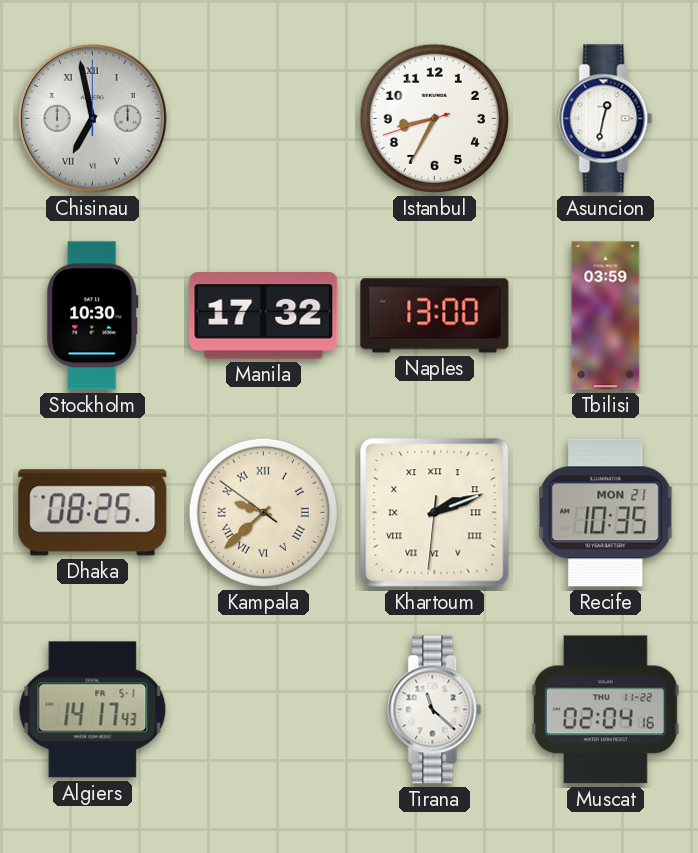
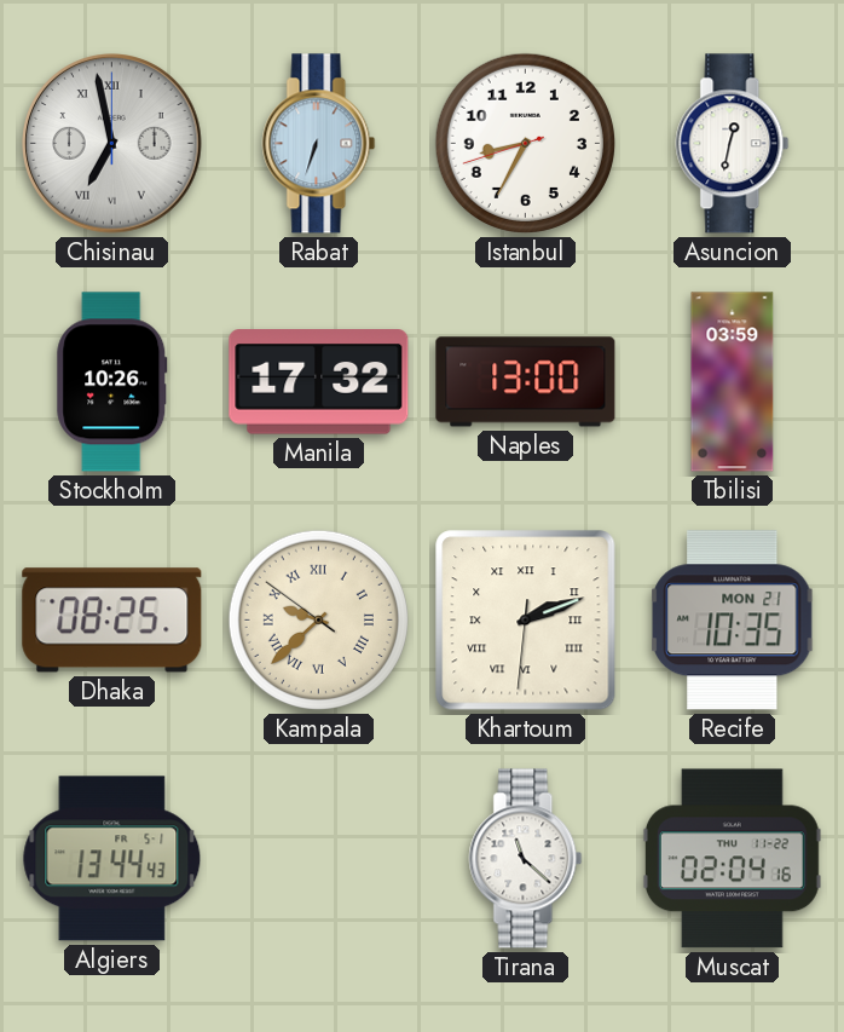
Rabat: none -> 6:33 (319, 144)
Stockholm: 10:30 -> 10:26 (112, 382)
Algiers: 14:17 -> 13:44 (112, 859)
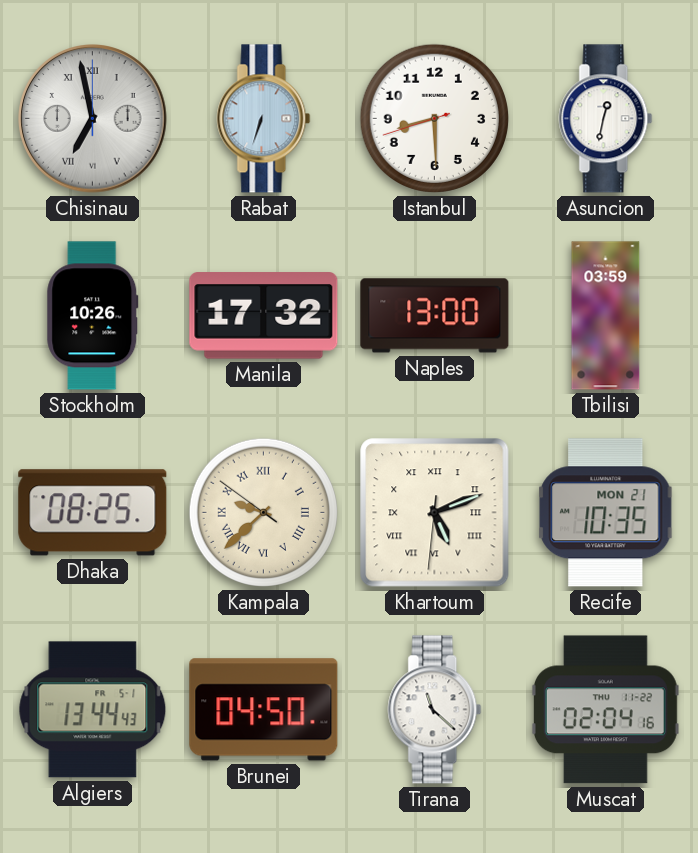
Istanbul: 8:34 -> 8:29 (434, 118)
Khartoum: 2:11 -> 5:11 (435, 513)
Brunei: none -> 04:50 (264, 710)
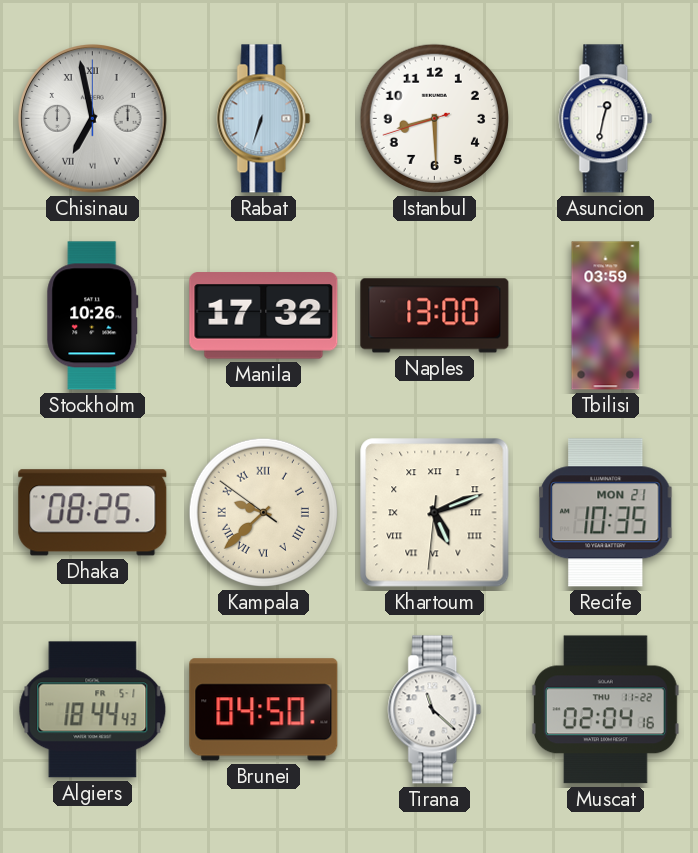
Algiers: 13:44 -> 18:44 (93, 710)
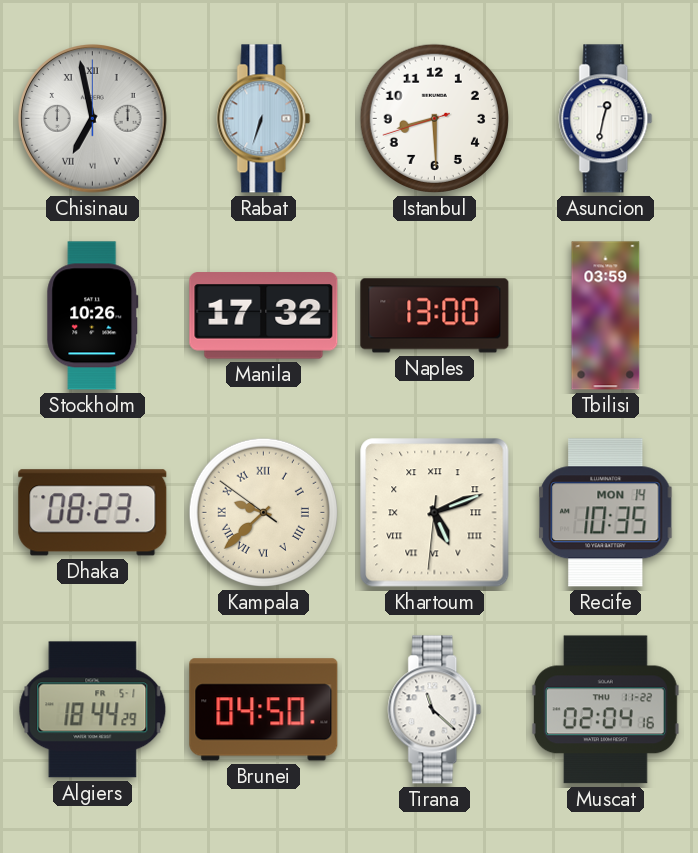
Dhaka: 08:25 -> 08:23 (93, 513)
Recife date: MON 21 -> MON 14 (606, 513)
Algiers: 18:44:43 -> 18:44:29 (93, 710)
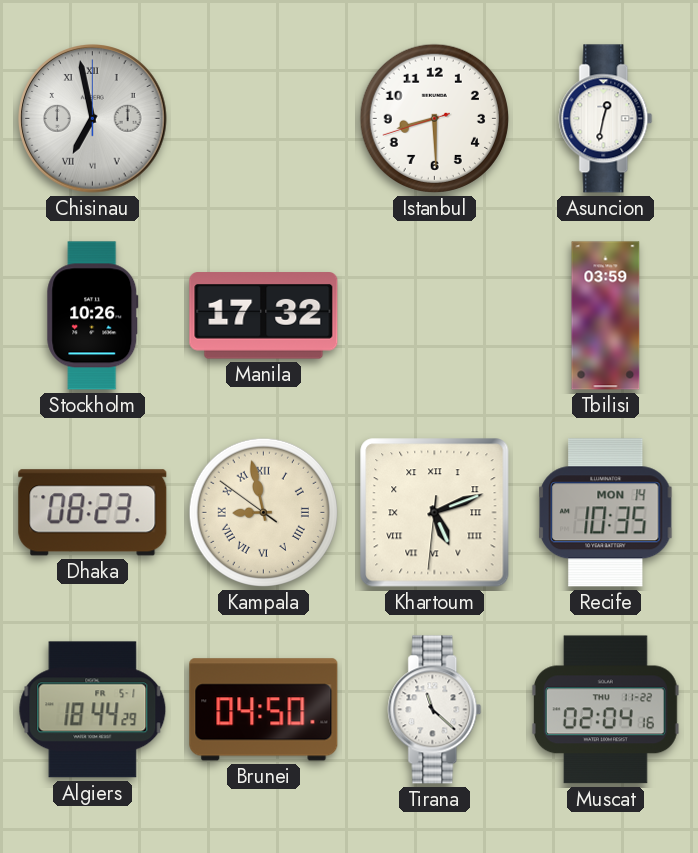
Rabat: 6:33 -> none (264, 119)
Naples: 13:00 -> none (435, 316)
Kampala: 9:37 -> 8:57 (263, 512)
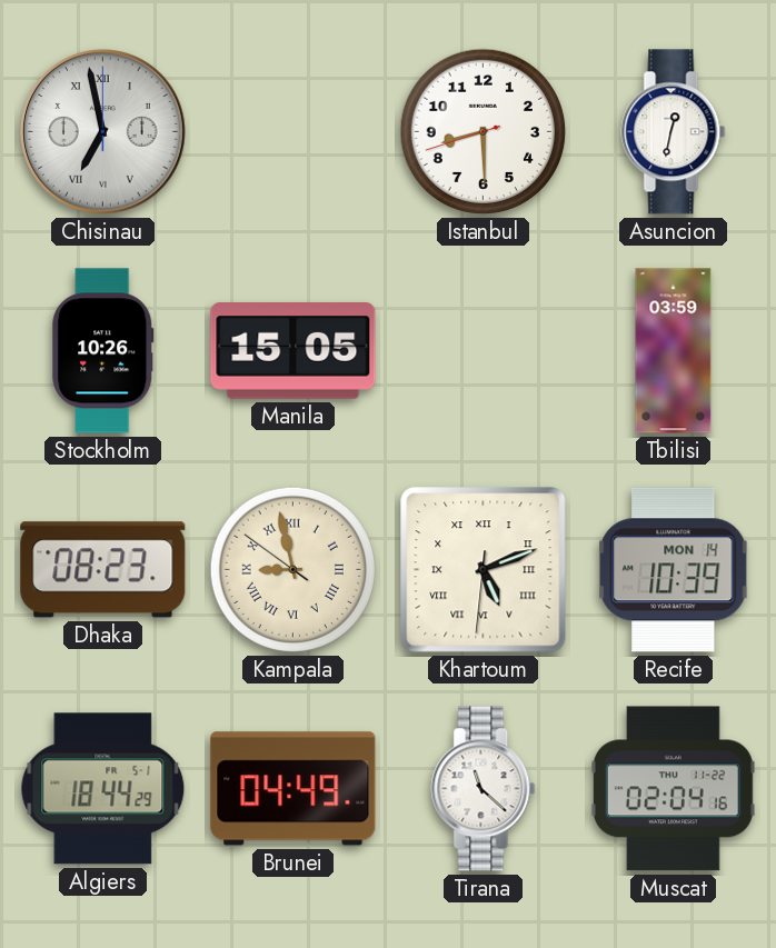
Manila: 17:32 -> 15:05 (294, 351)
Recife: 10:35 -> 10:39 (674, 570)
Brunei: 04:50 -> 04:49 (294, 789)
